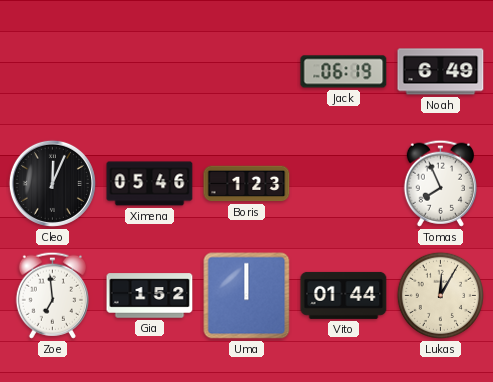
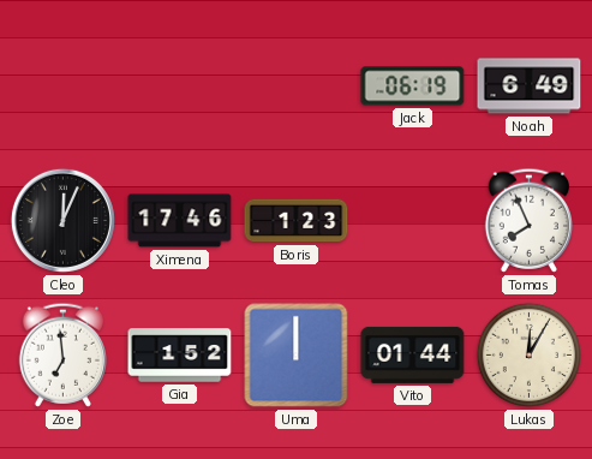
Ximena: 05:46 -> 17:46 (180, 221)
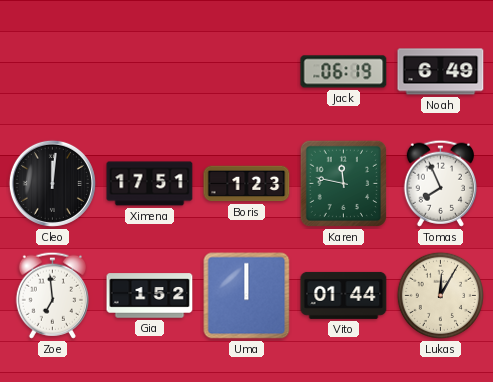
Cleo: 12:04 -> 12:01 (52, 183)
Ximena: 17:46 -> 17:51 (150, 184)
Karen: none -> 11:47 (343, 183)
